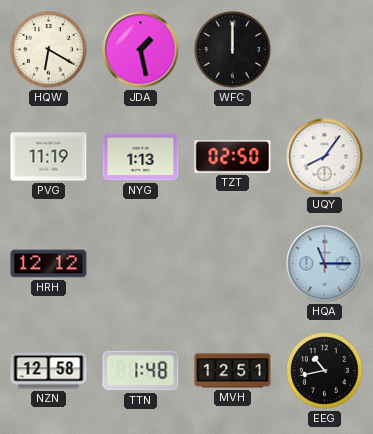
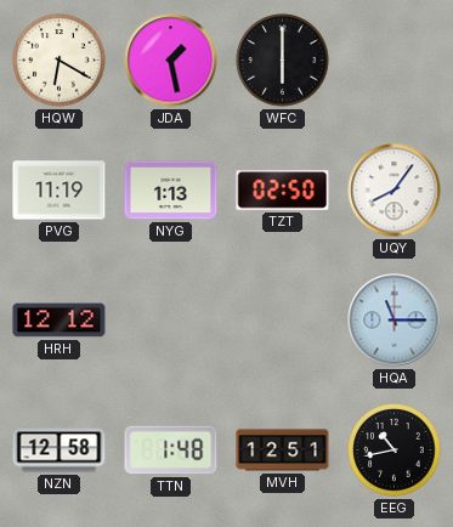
WFC: 12:00 -> 6:00 (283, 61)
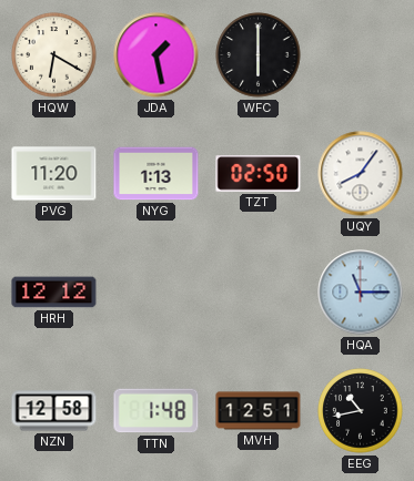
PVG: 11:19 -> 11:20 (54, 174)
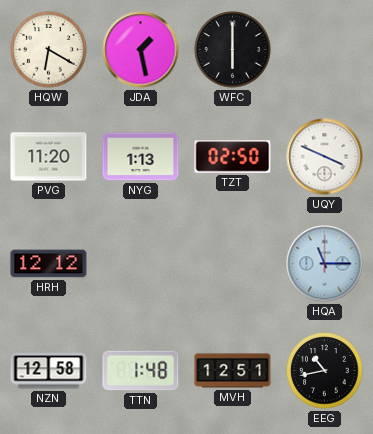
UQY: 8:06 -> 3:49 (325, 157)
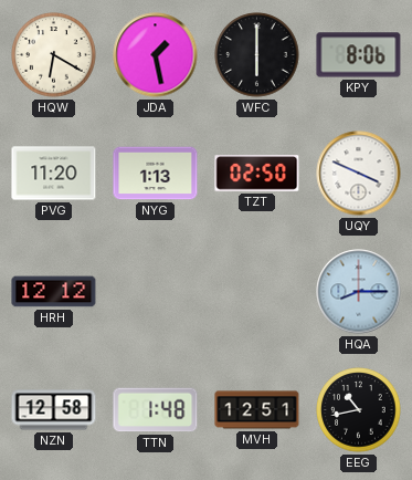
KPY: none -> 8:06 (359, 55)
HQA: 11:15 -> 8:15 (359, 292)
